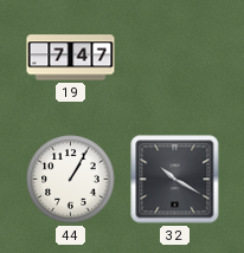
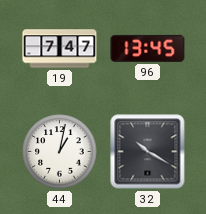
96: none -> 13:45 (148, 48)
44: 1:05 -> 1:02 (60, 152)
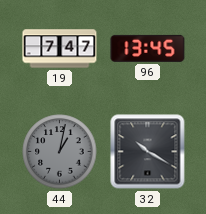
44 dial: white -> grey (60, 152)
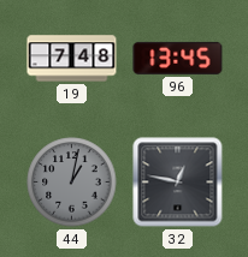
19: 7:47 -> 7:48 (72, 59)
32: 10:20 -> 12:47 (178, 183)
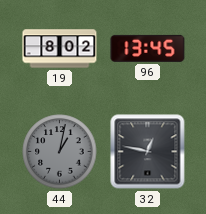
19: 7:48 -> 8:02 (60, 49)
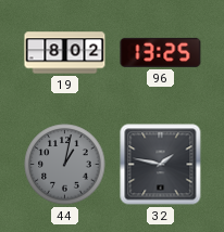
96: 13:45 -> 13:25 (161, 52)
32: 12:47 -> 1:47 (161, 165)
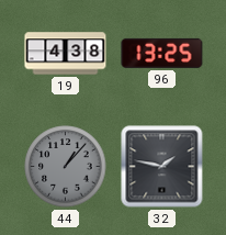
19: 8:02 -> 4:38 (66, 54)
44: 1:02 -> 1:07 (66, 167)
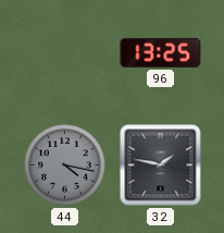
19: 4:38 -> none (66, 54)
44: 1:07 -> 4:17 (65, 165)
